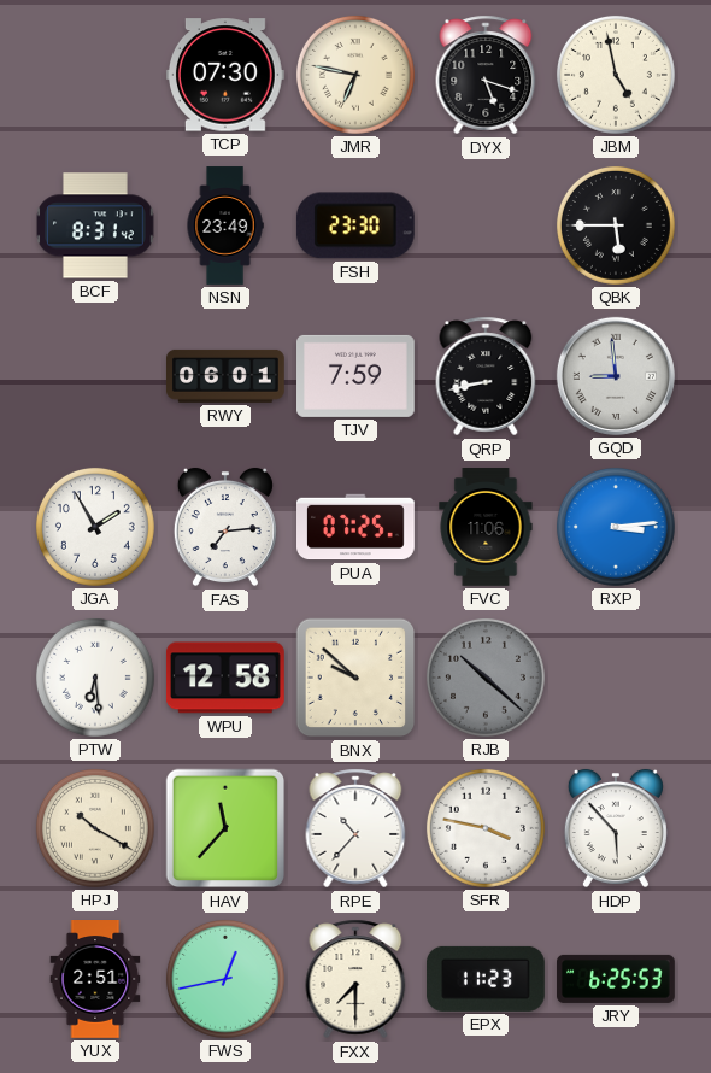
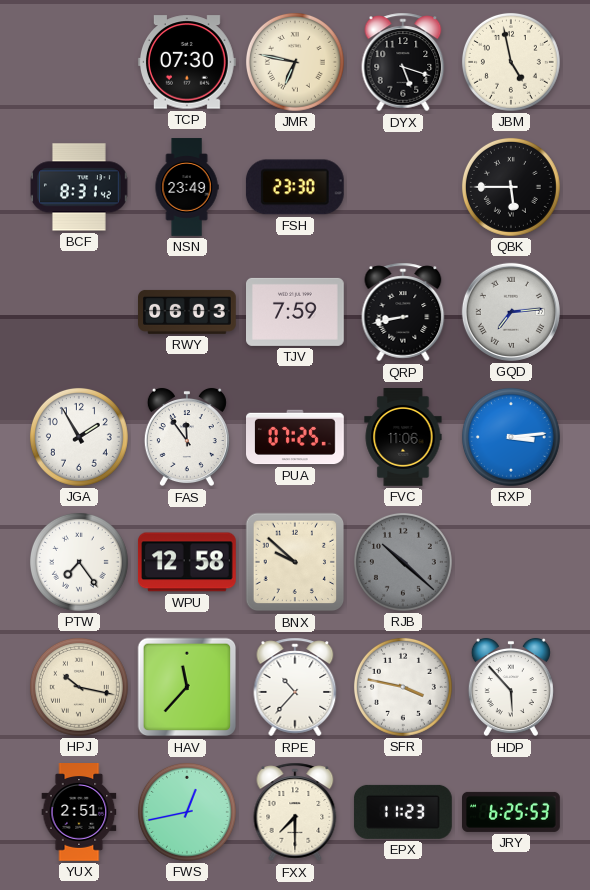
RWY: 06:01 -> 06:03 (188, 312)
GQD: 8:59 -> 7:14 (511, 312)
FAS: 7:14 -> 11:54 (187, 437)
PTW: 6:29 -> 7:24 (79, 562)
HPJ: 10:20 -> 10:17 (79, 687)
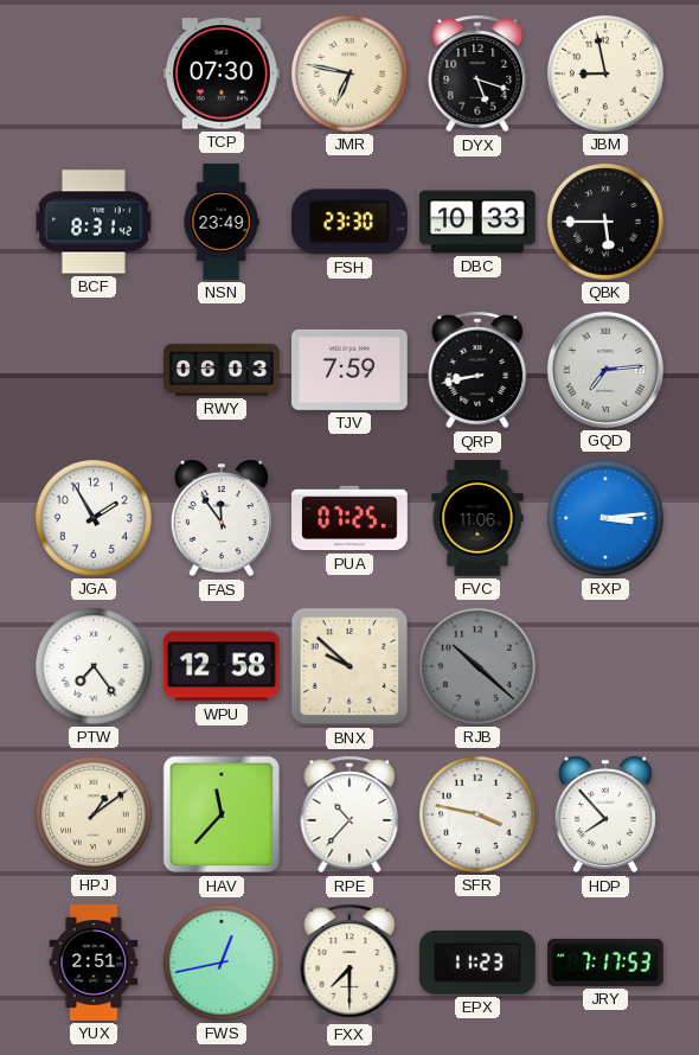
JBM: 4:58 -> 8:58 (605, 73)
DBC: none -> 10:33 (479, 222)
HPJ: 10:17 -> 1:09 (94, 814)
HDP: 5:53 -> 7:53 (605, 814)
JRY: 6:25 -> 7:17 (607, 963)
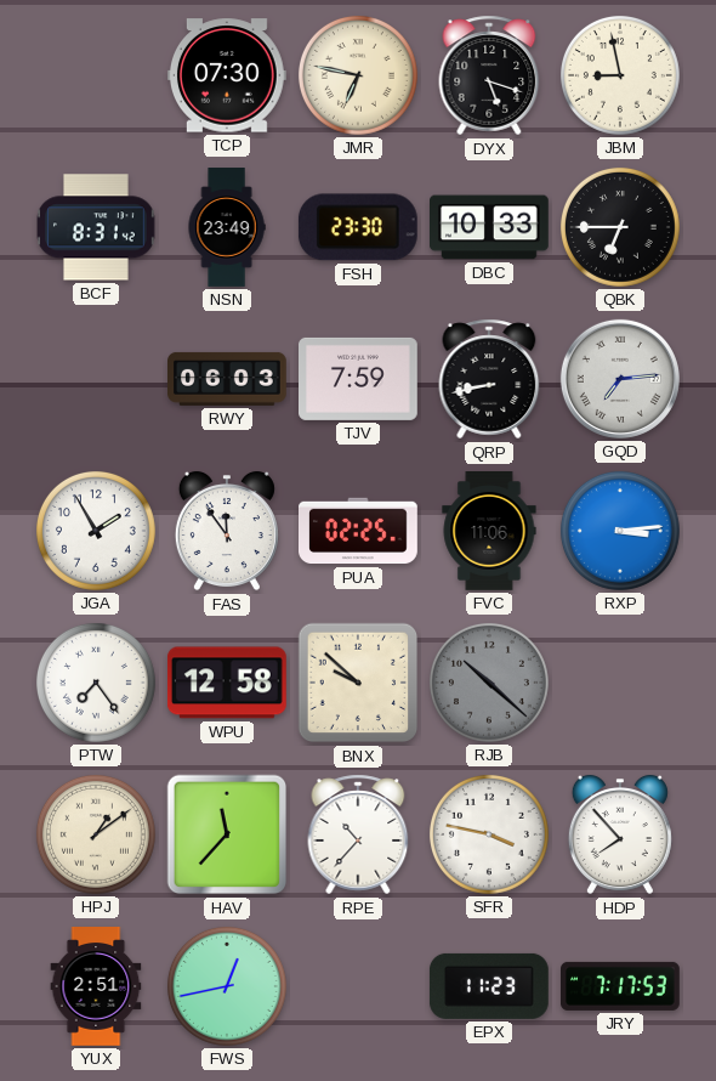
QBK: 5:45 -> 6:45 (620, 227)
PUA: 07:25 -> 02:25 (359, 531)
FXX: 7:30 -> none (349, 963)
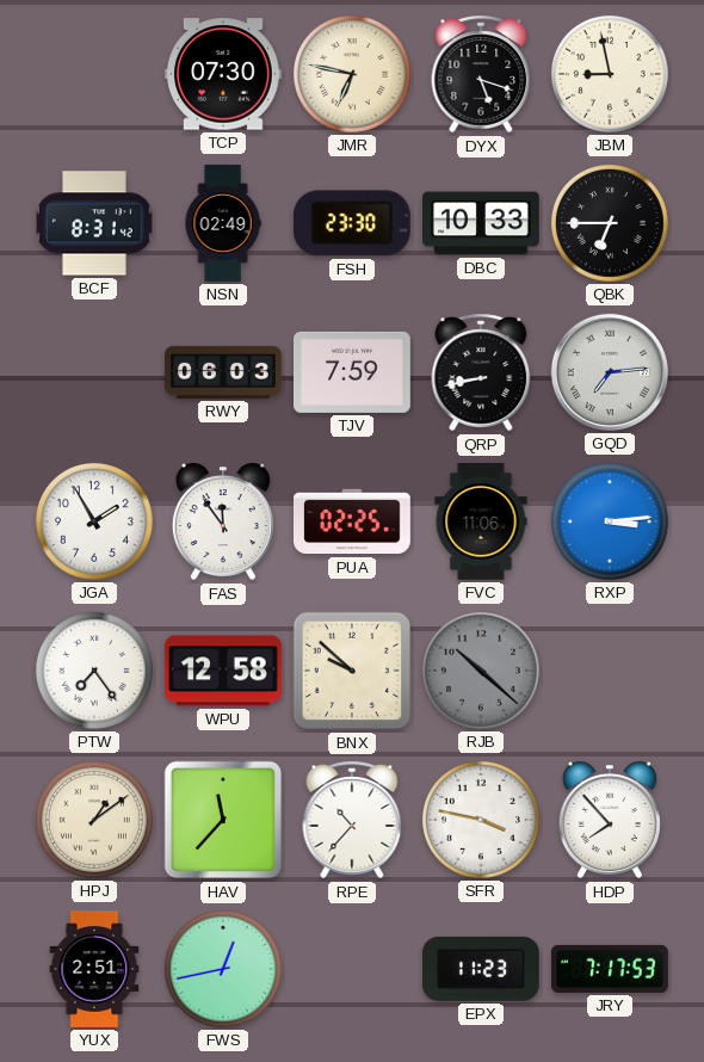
NSN: 23:49 -> 02:49 (223, 223)
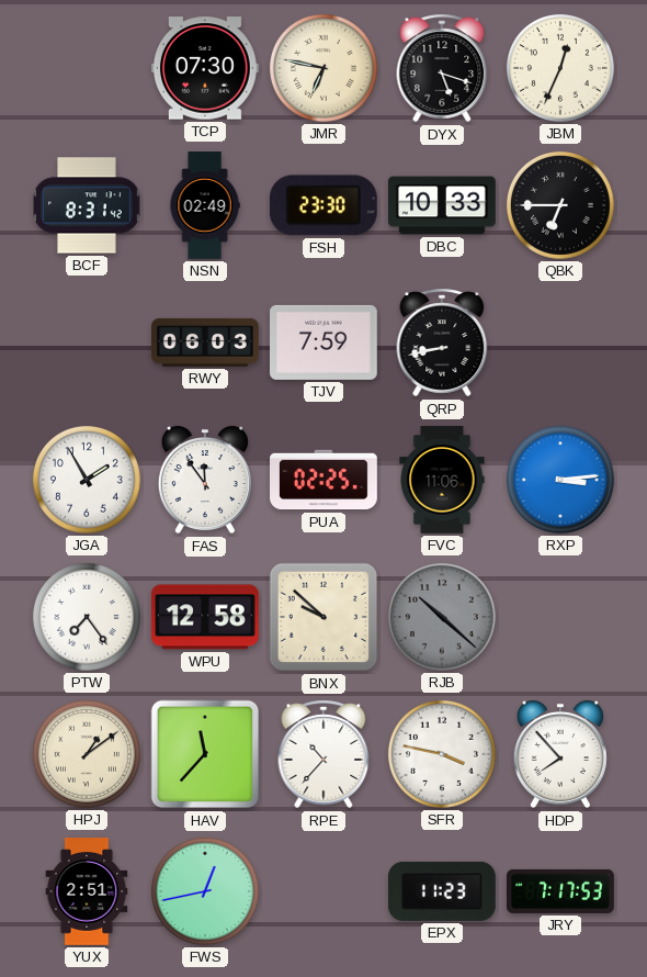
JBM: 8:58 -> 12:34 (560, 68)
GQD: 7:14 -> none (610, 372)
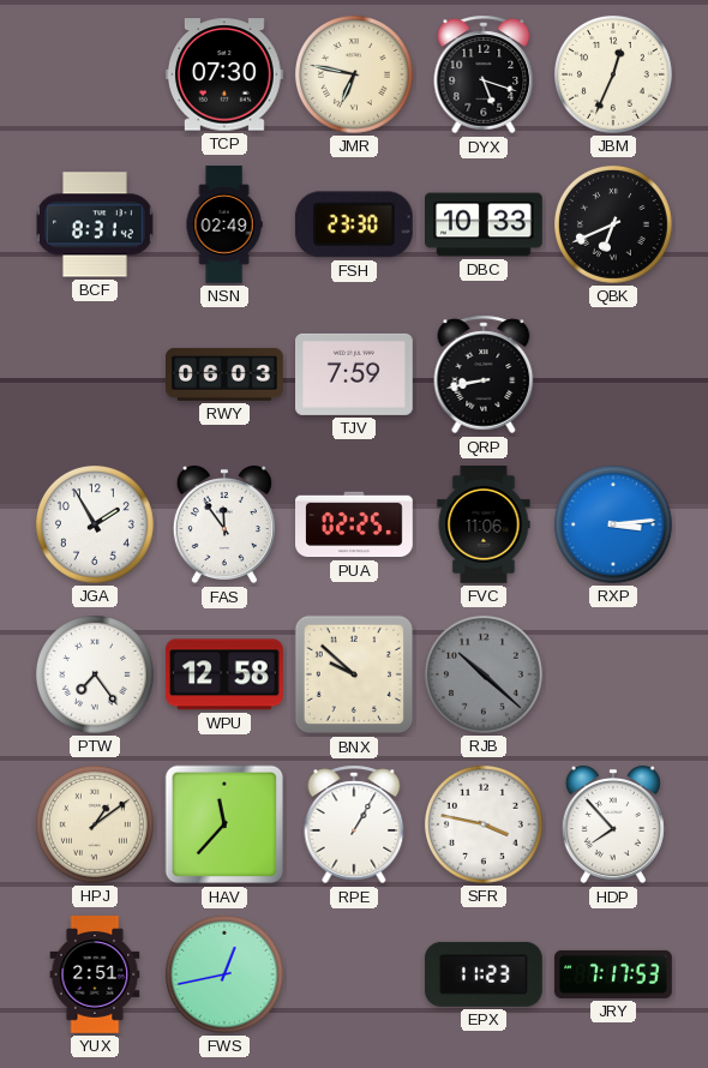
QBK: 6:45 -> 6:41 (613, 224)
RPE: 10:37 -> 1:05 (354, 824)
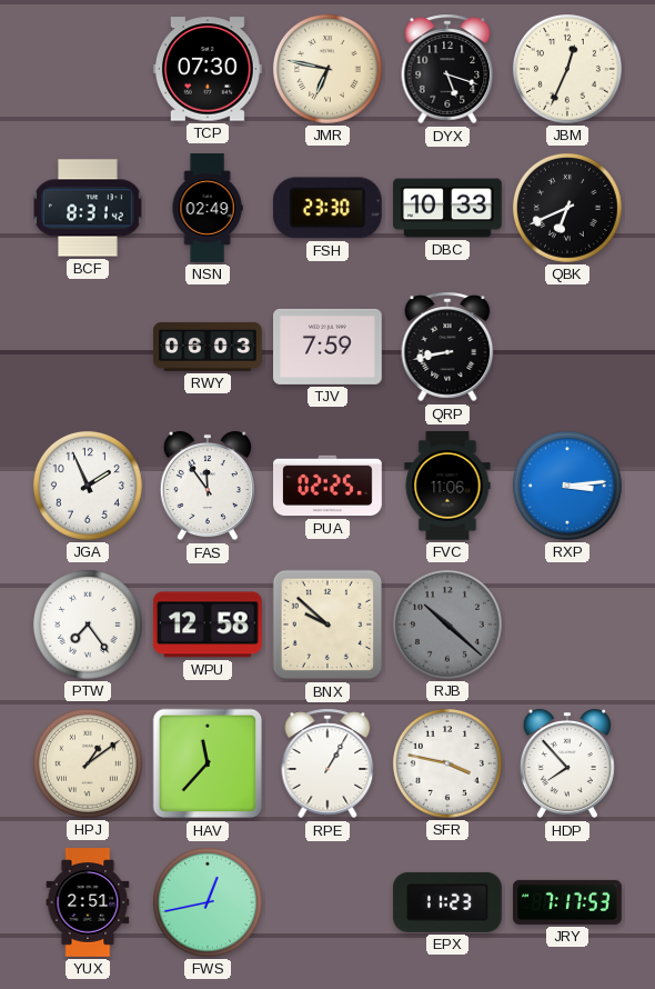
JGA: 1:55 -> 1:56 (88, 486)
